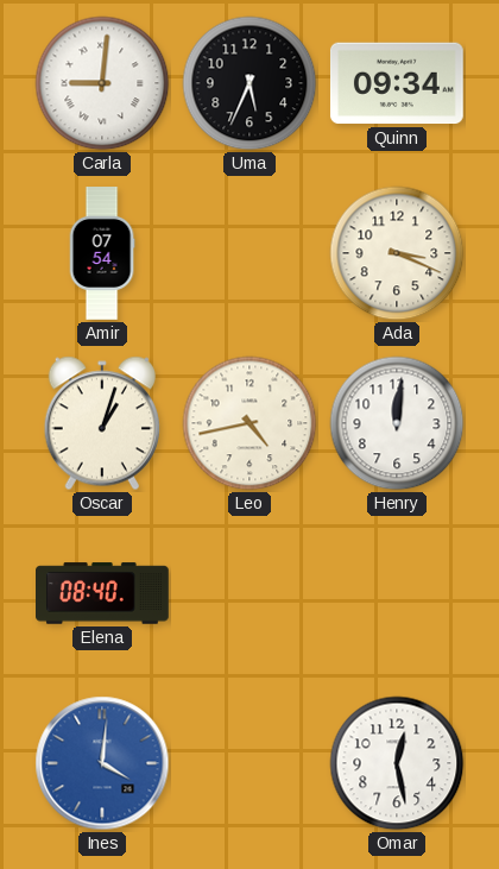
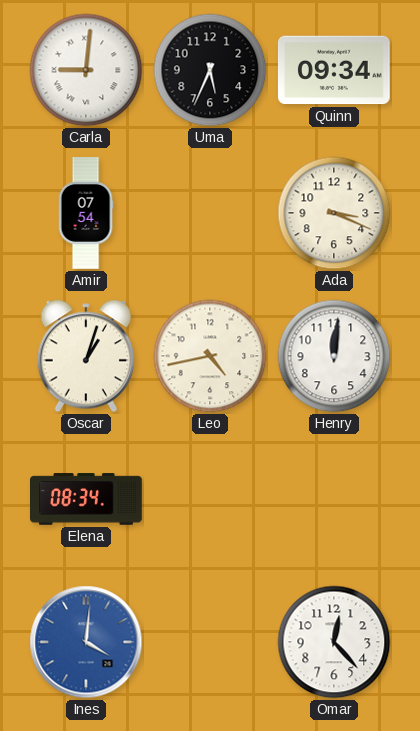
Elena: 08:40 -> 08:34 (87, 499)
Omar: 12:28 -> 12:23 (334, 642)
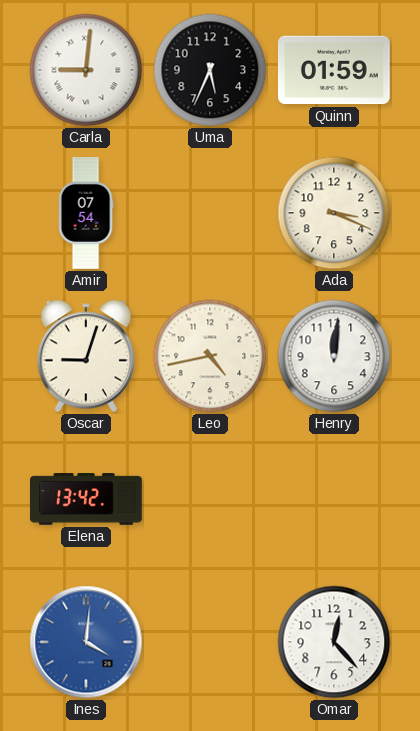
Quinn: 09:34 -> 01:59 (334, 70)
Oscar: 1:03 -> 9:03 (86, 356)
Elena: 08:34 -> 13:42 (87, 499)
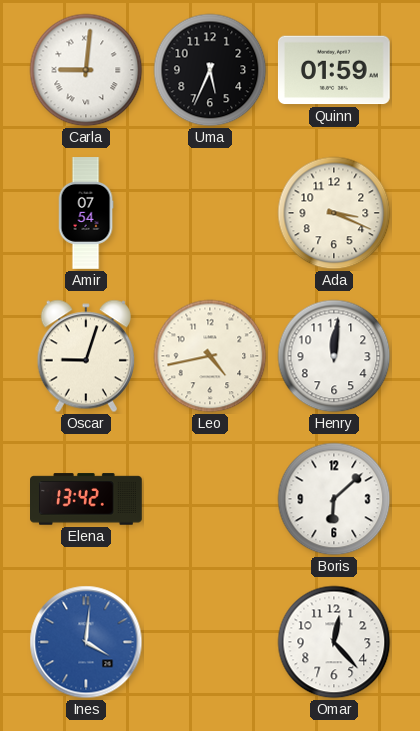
Boris: none -> 6:08 (334, 499)
